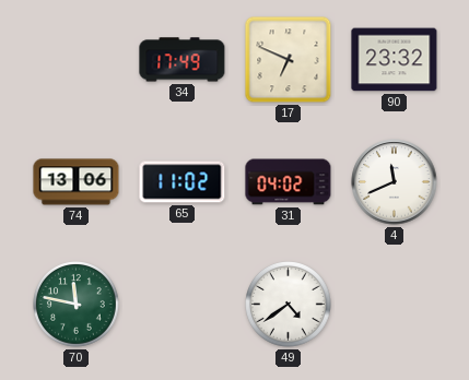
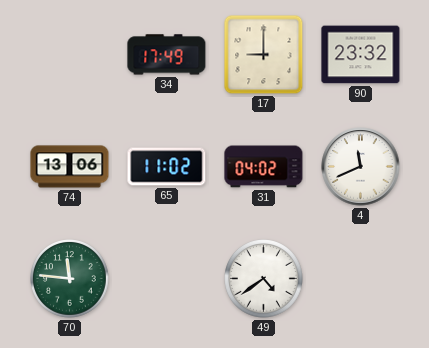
17: 6:49 -> 9:00 (264, 55)
70: 11:47 -> 11:46 (70, 279)
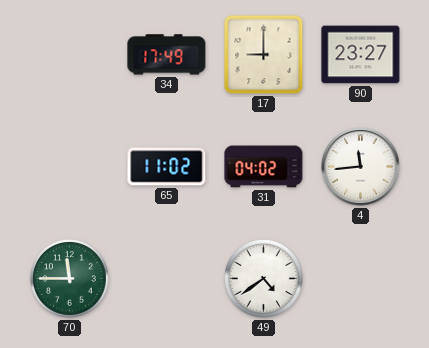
90: 23:32 -> 23:27 (361, 55)
74: 13:06 -> none (70, 167)
4: 11:41 -> 11:44 (361, 167)
70: 11:46 -> 11:45 (70, 279)
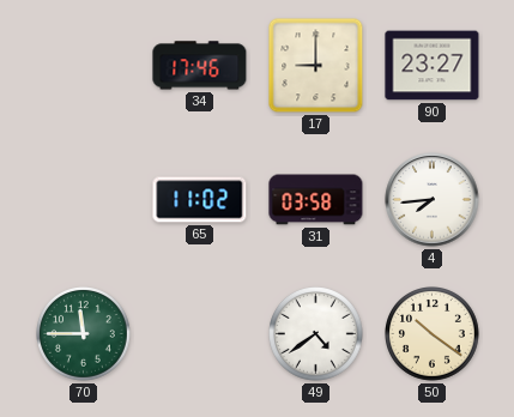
34: 17:49 -> 17:46 (200, 66)
31: 04:02 -> 03:58 (316, 200)
4: 11:44 -> 7:44 (433, 200)
50: none -> 10:21 (433, 334)
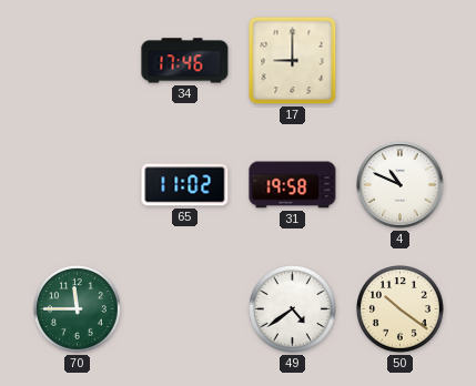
90: 23:27 -> none (433, 66)
31: 03:58 -> 19:58 (293, 185)
4: 7:44 -> 10:49 (401, 185)
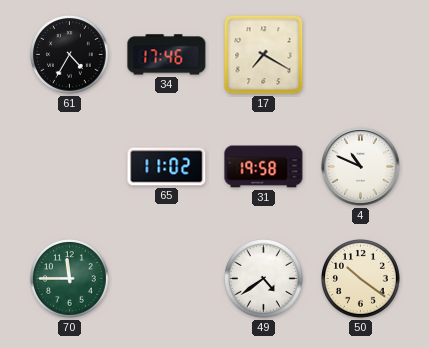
61: none -> 4:35 (70, 55)
17: 9:00 -> 7:20 (264, 55)
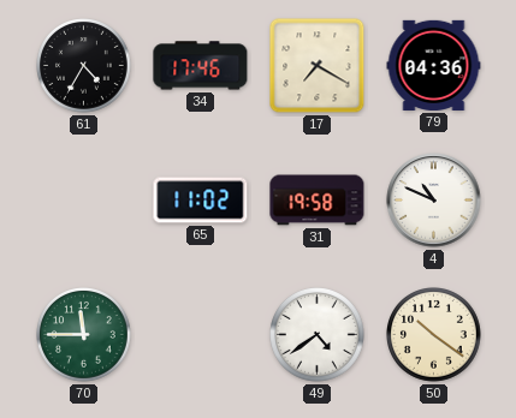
79: none -> 04:36 (434, 65)
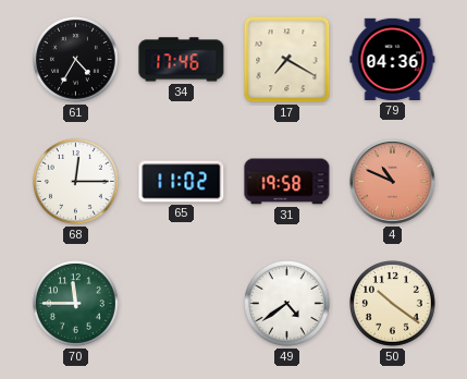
68: none -> 12:15 (76, 182)
4 dial: white -> salmon (393, 182)
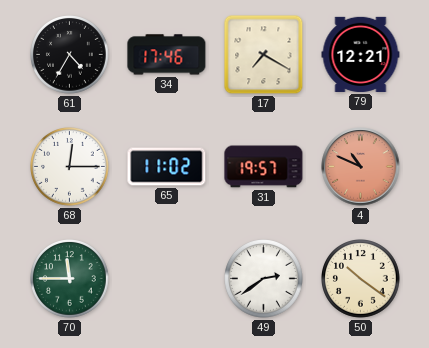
79: 04:36 -> 12:21 (361, 54)
31: 19:58 -> 19:57 (264, 167)
49: 4:39 -> 2:39 (264, 279)
